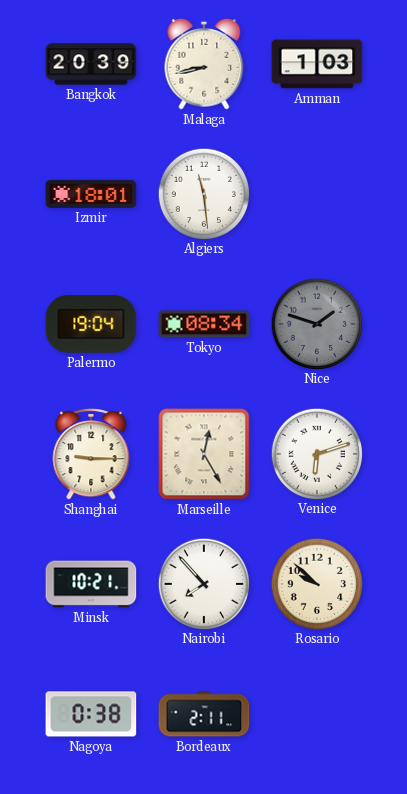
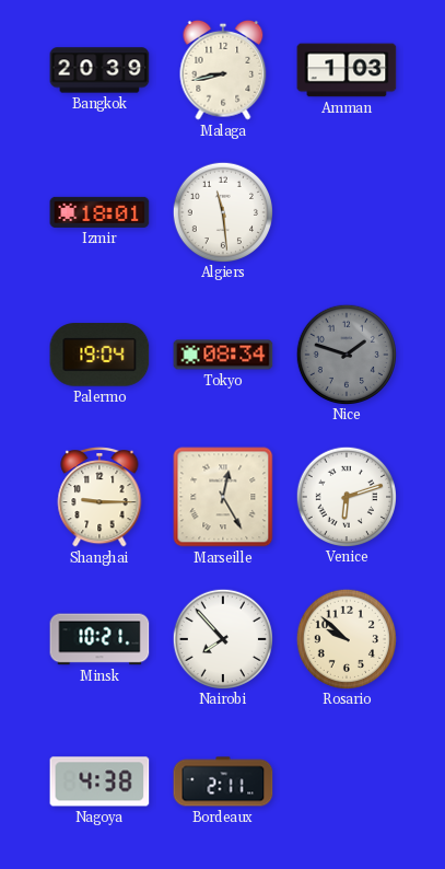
Nagoya: 0:38 -> 4:38 (99, 781)
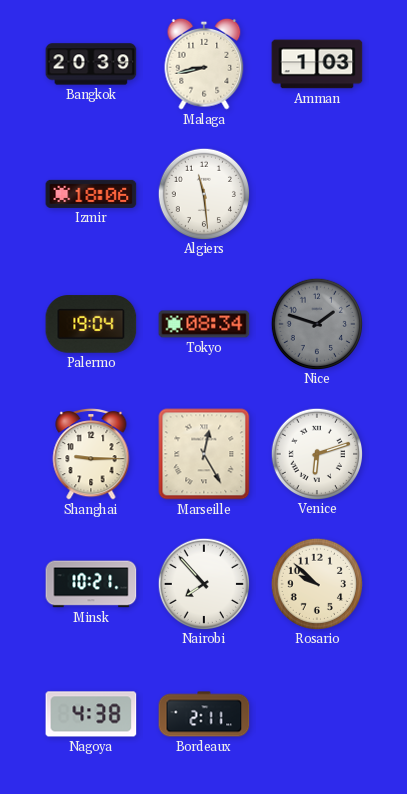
Izmir: 18:01 -> 18:06 (91, 194)
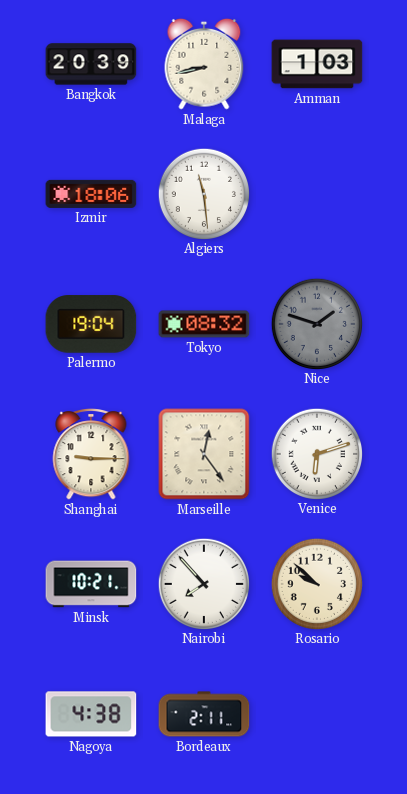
Tokyo: 08:34 -> 08:32 (204, 324)
Marseille: 12:25 -> 12:24 (204, 454)
